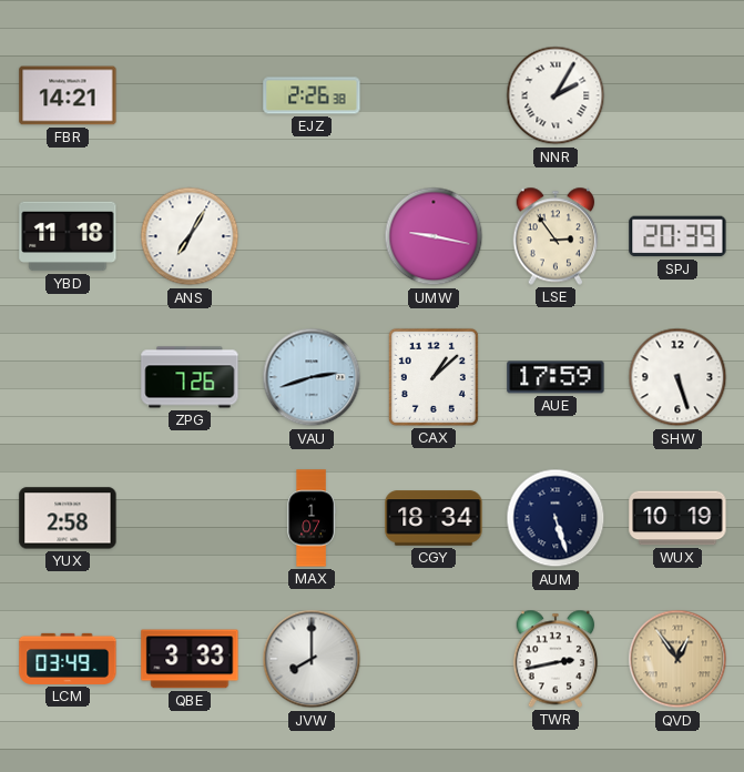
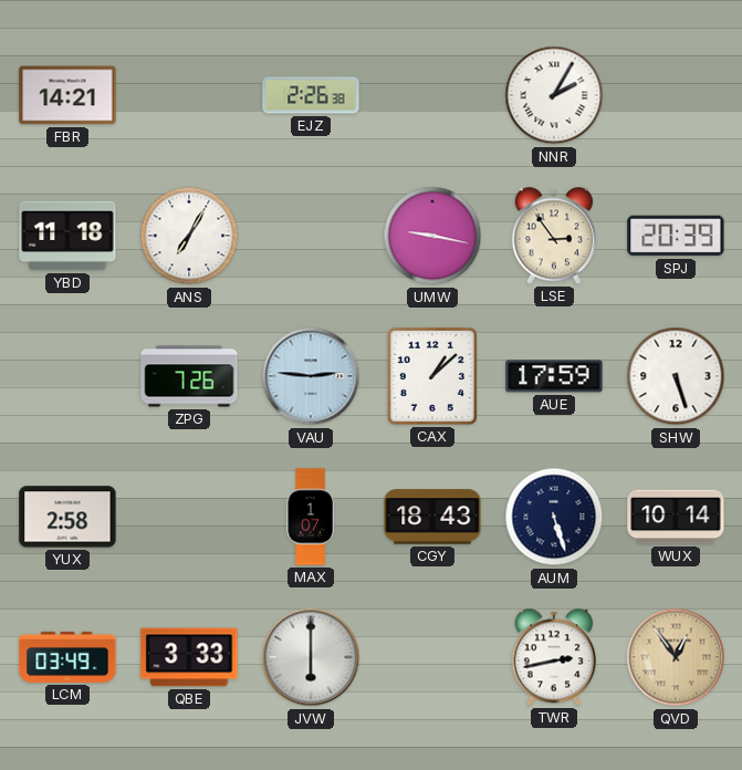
VAU: 2:42 -> 2:46 (311, 376)
CGY: 18:34 -> 18:43 (432, 517)
WUX: 10:19 -> 10:14 (676, 517)
JVW: 8:00 -> 6:00 (311, 657)
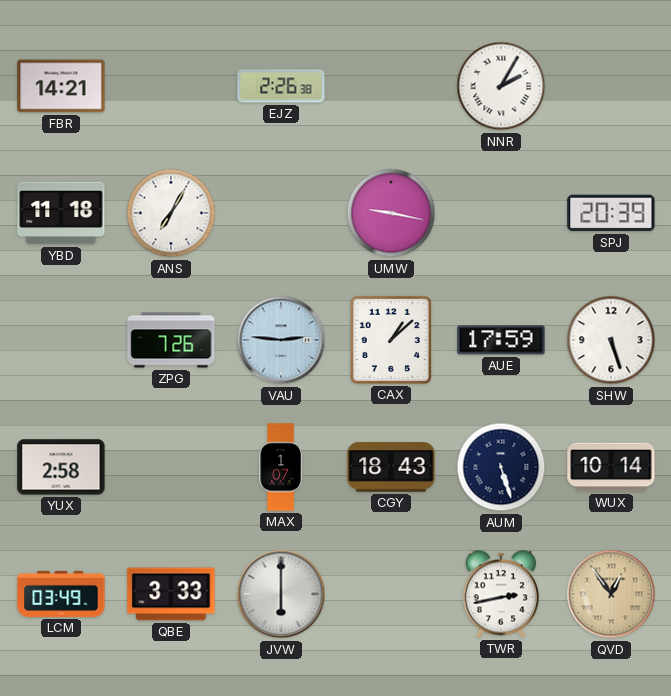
LSE: 2:54 -> none (554, 236)
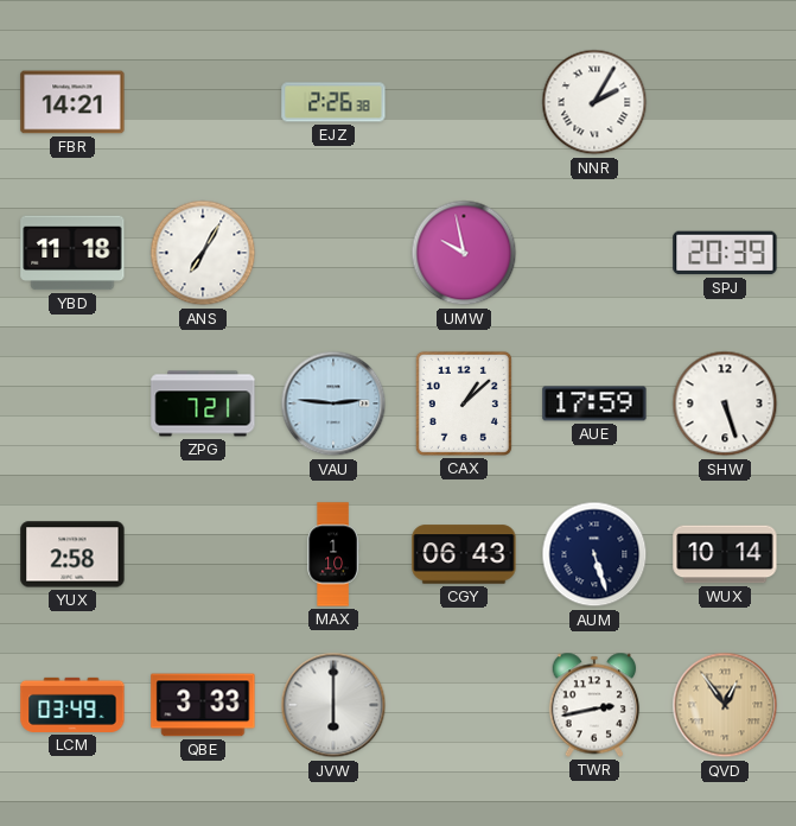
UMW: 9:17 -> 9:58 (464, 253)
ZPG: 7:26 -> 7:21 (203, 404)
MAX: 1:07 -> 1:10 (333, 554)
CGY: 18:43 -> 06:43 (464, 554)
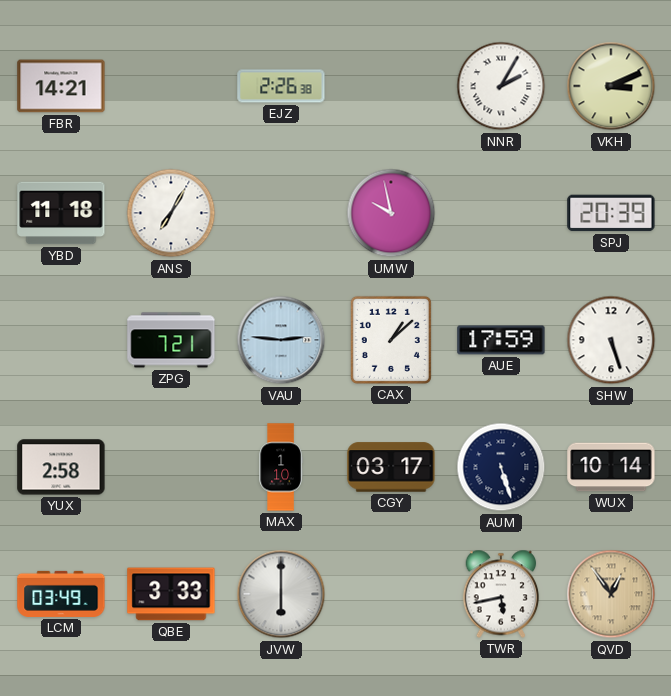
VKH: none -> 3:11 (611, 86)
CGY: 06:43 -> 03:17 (391, 467)
TWR: 2:43 -> 5:43 (501, 594)
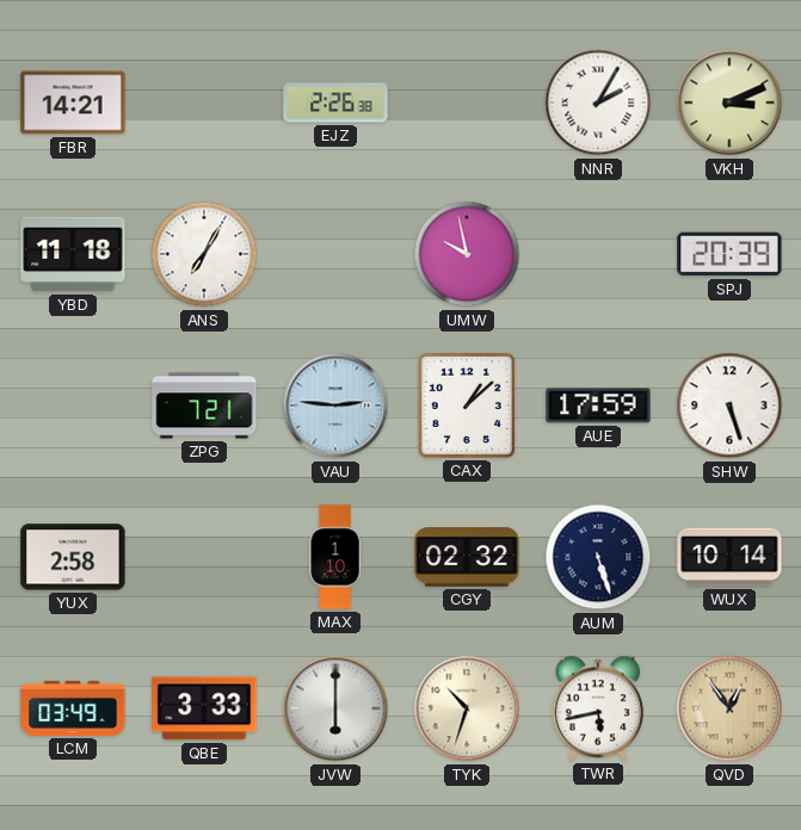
CGY: 03:17 -> 02:32 (467, 557)
TYK: none -> 10:33 (467, 708)
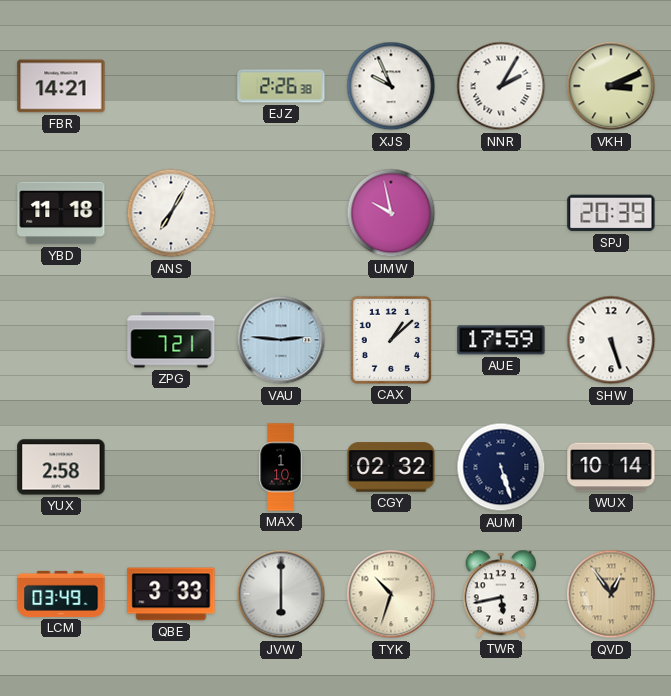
XJS: none -> 9:56 (391, 86)
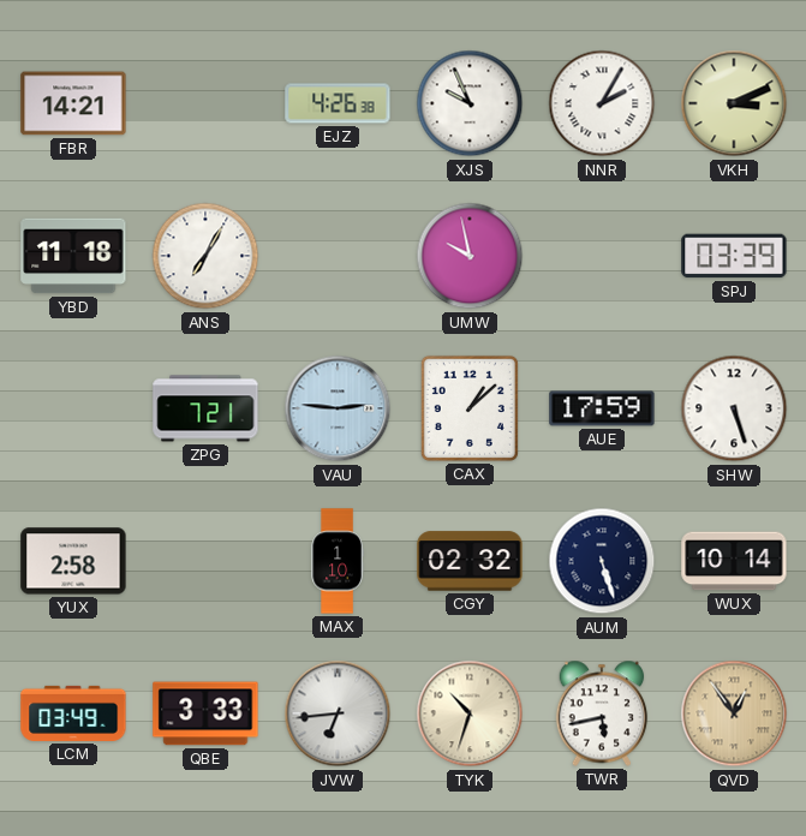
EJZ: 2:26 -> 4:26 (338, 103)
SPJ: 20:39 -> 03:39 (734, 256)
JVW: 6:00 -> 6:44 (338, 713)
